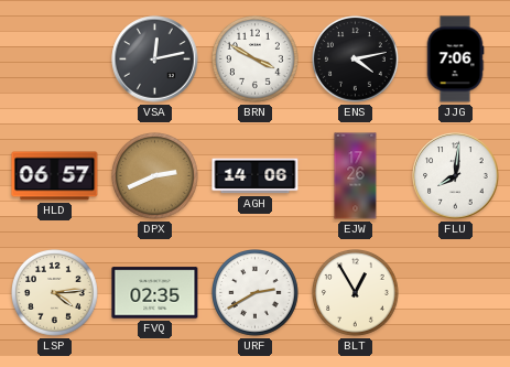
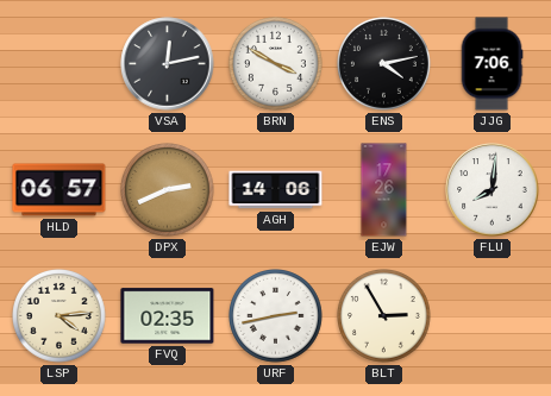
URF: 2:40 -> 2:43 (276, 316)
BLT: 12:55 -> 2:55 (384, 316)
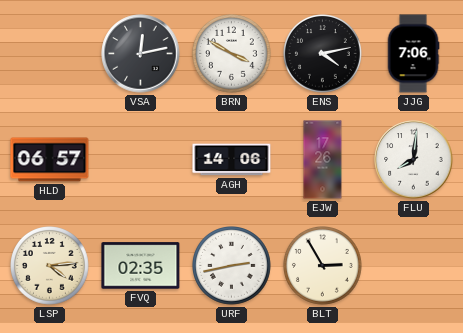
DPX: 2:41 -> none (168, 190)
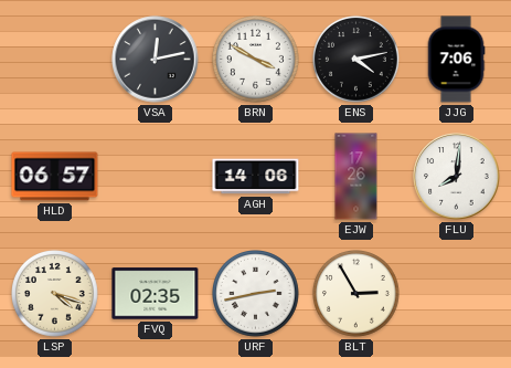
LSP: 4:14 -> 4:18 (55, 294)
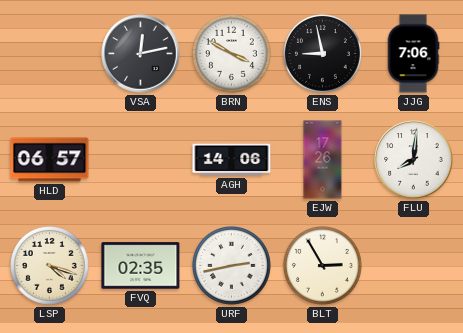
ENS: 4:13 -> 8:58 (323, 54)
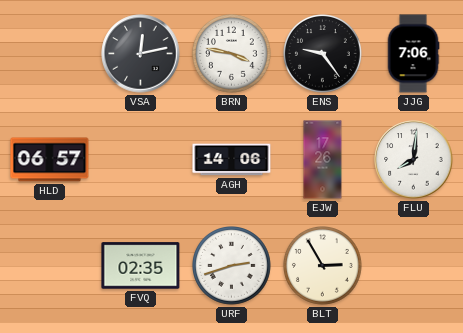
BRN: 3:50 -> 3:47 (232, 54)
ENS: 8:58 -> 9:24 (323, 54)
LSP: 4:18 -> none (50, 266)
URF: 2:43 -> 2:42 (232, 266)
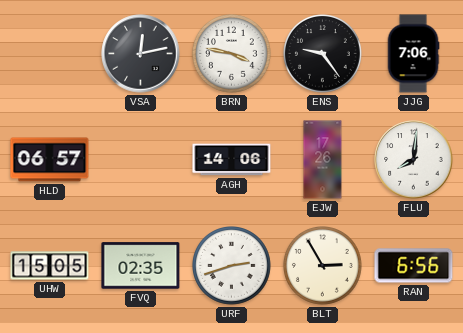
UHW: none -> 15:05 (50, 266)
RAN: none -> 6:56 (414, 266)
